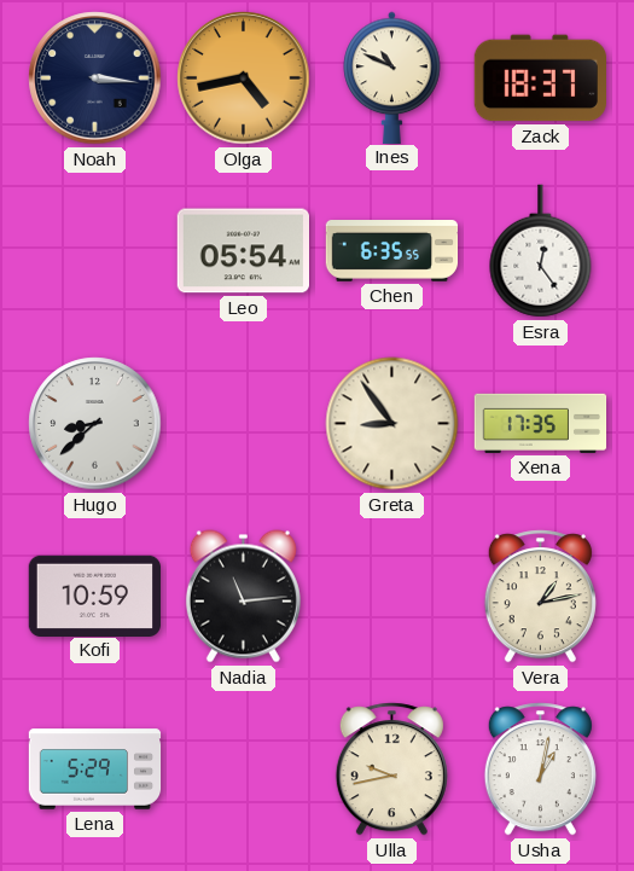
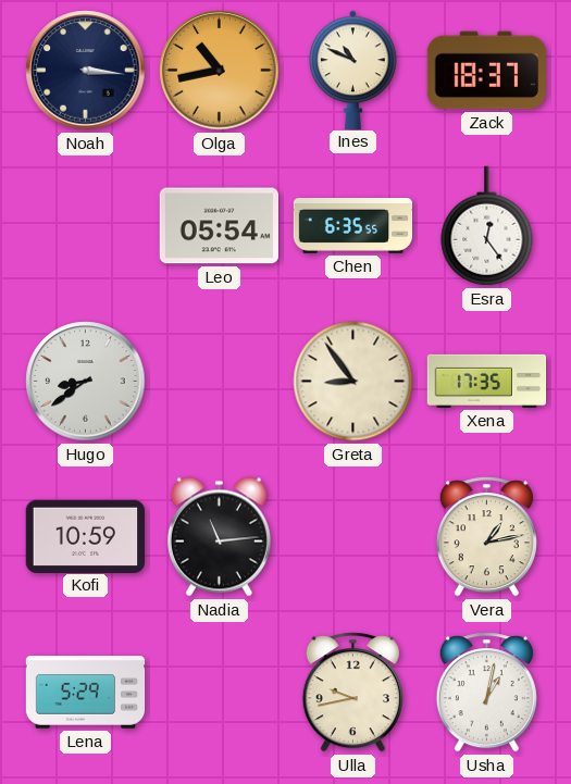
Olga: 4:43 -> 10:43 (220, 71)
Hugo: 8:38 -> 8:39 (86, 382)
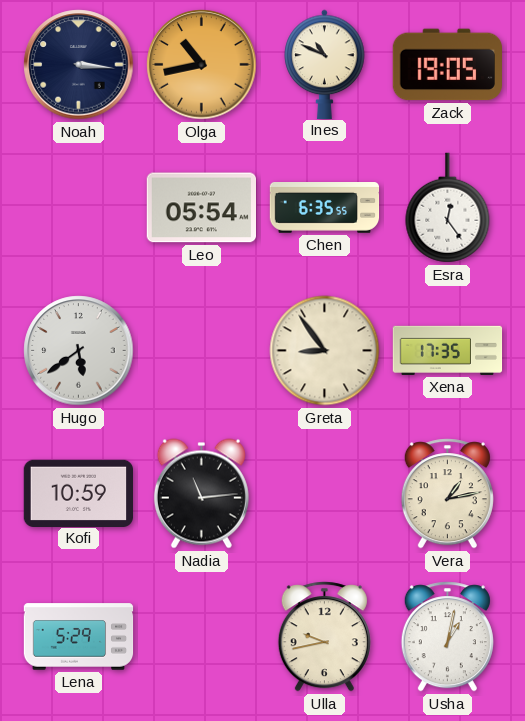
Zack: 18:37 -> 19:05 (447, 65)
Hugo: 8:39 -> 5:39 (79, 351)
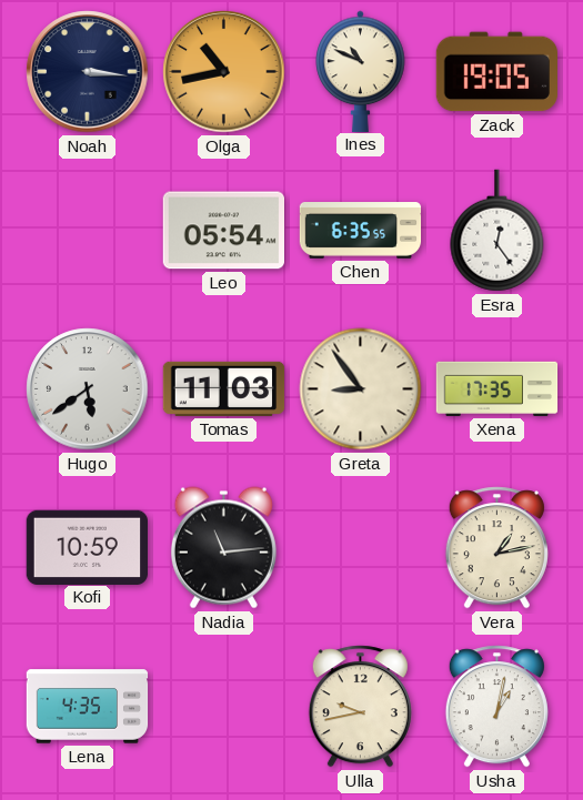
Tomas: none -> 11:03 (224, 388)
Lena: 5:29 -> 4:35 (88, 707)
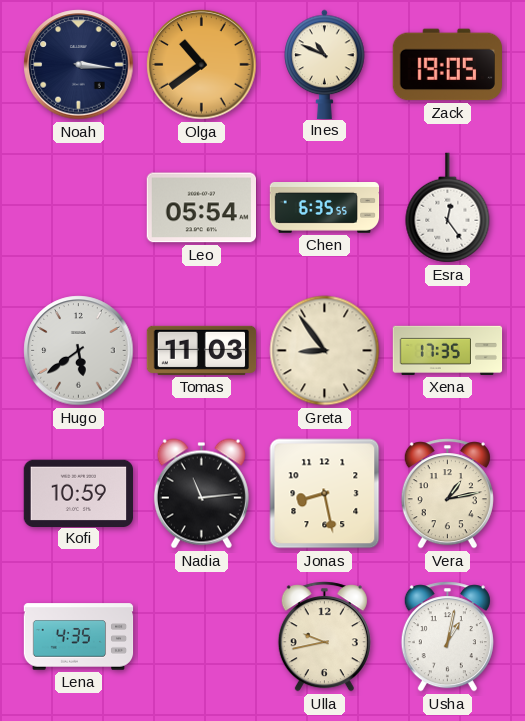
Olga: 10:43 -> 10:39 (202, 65)
Jonas: none -> 8:28 (325, 494)
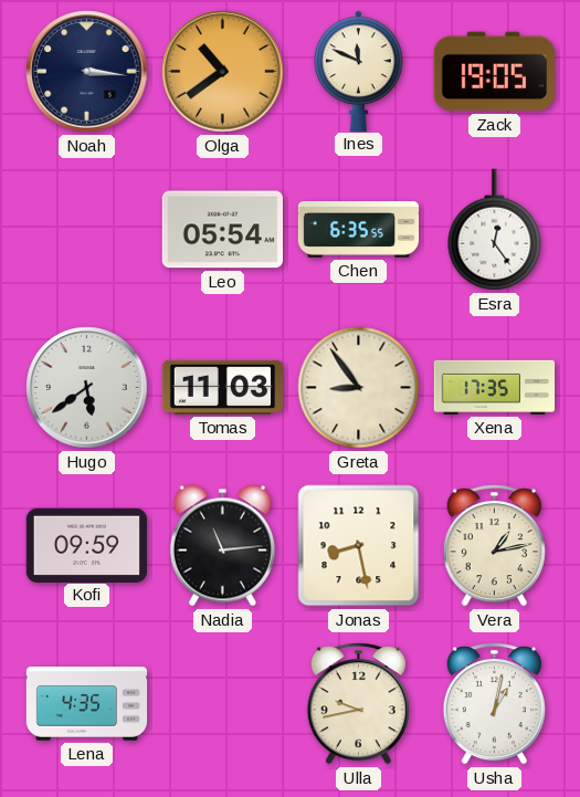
Ines: 10:49 -> 11:49 (359, 71)
Kofi: 10:59 -> 09:59 (86, 545)
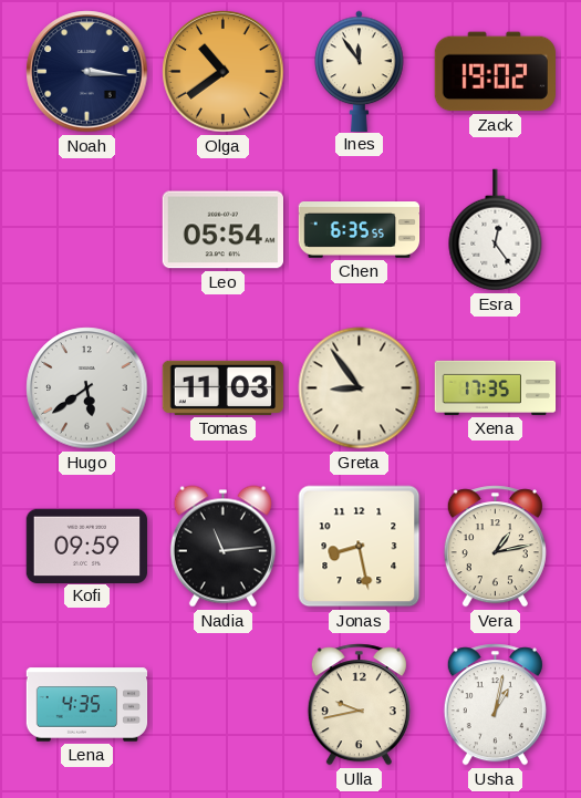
Ines: 11:49 -> 11:54 (360, 71)
Zack: 19:05 -> 19:02 (495, 72)
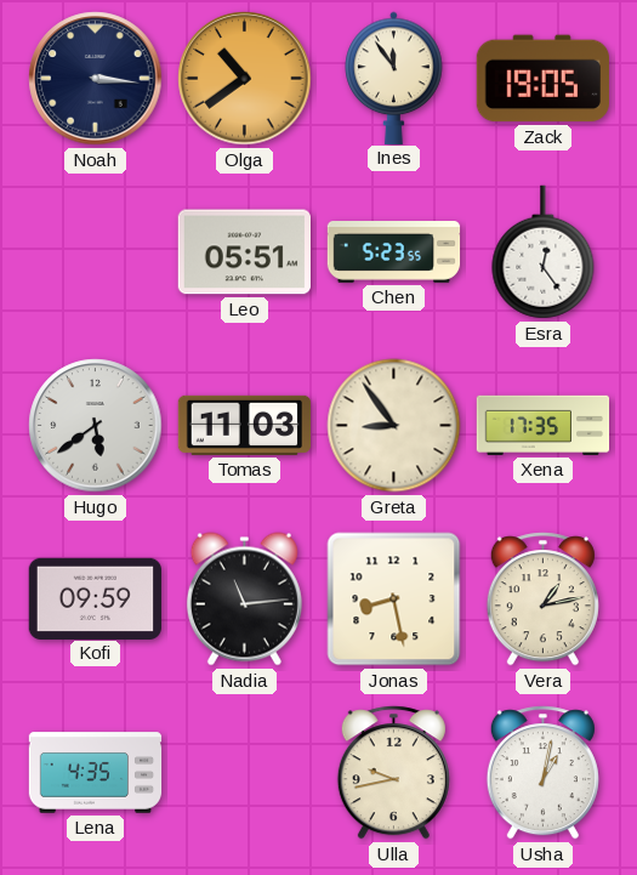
Zack: 19:02 -> 19:05 (542, 79)
Leo: 05:54 -> 05:51 (244, 252)
Chen: 6:35 -> 5:23 (394, 252)
